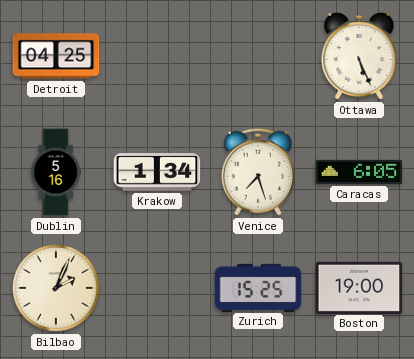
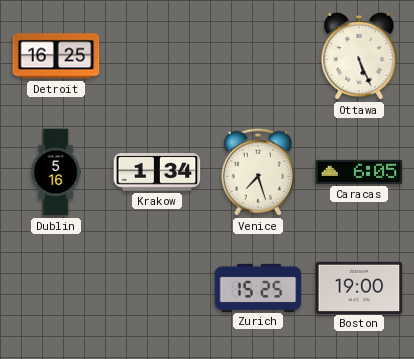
Detroit: 04:25 -> 16:25 (56, 56)
Bilbao: 2:04 -> none (56, 288)
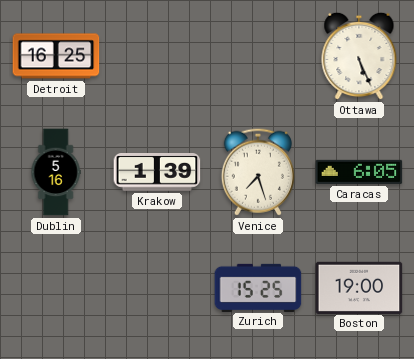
Krakow: 1:34 -> 1:39 (157, 173)
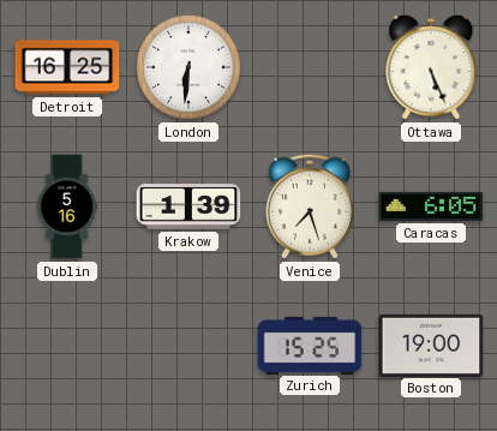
London: none -> 6:31 (188, 67)
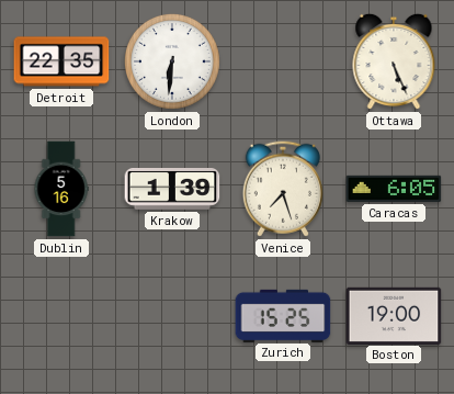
Detroit: 16:25 -> 22:35 (61, 61)
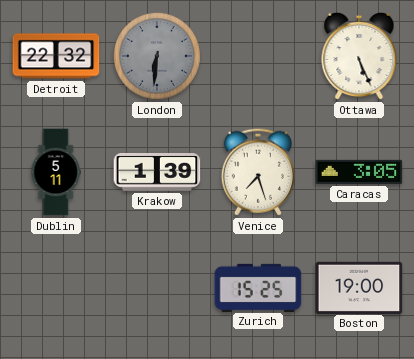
Detroit: 22:35 -> 22:32 (56, 56)
London dial: white -> grey (157, 56)
Dublin: 5:16 -> 5:11 (56, 172)
Caracas: 6:05 -> 3:05 (359, 172)
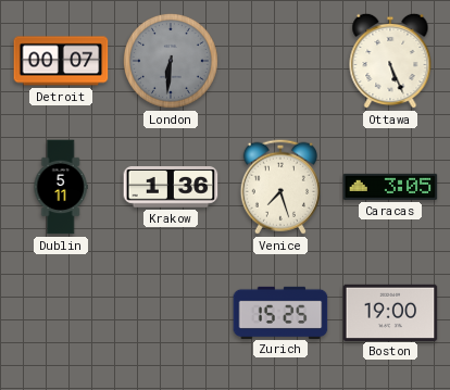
Detroit: 22:32 -> 00:07 (61, 61)
Krakow: 1:39 -> 1:36 (171, 188)
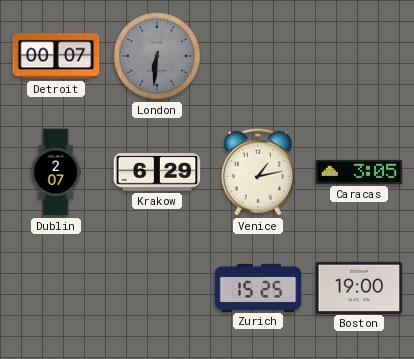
Ottawa: 5:26 -> none (390, 61)
Dublin: 5:11 -> 2:07 (56, 172)
Krakow: 1:36 -> 6:29 (157, 173)
Venice: 7:27 -> 1:13 (258, 172)
